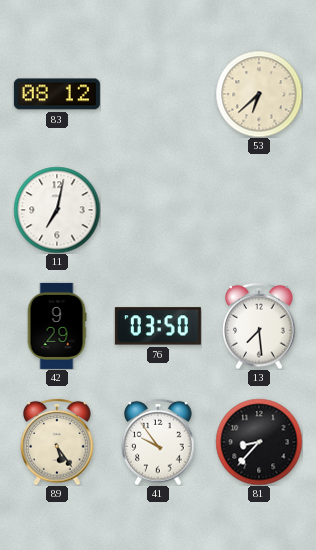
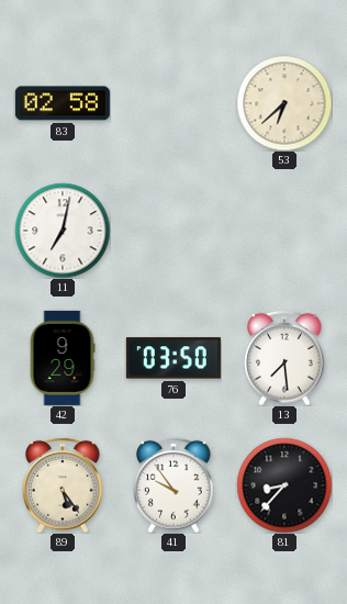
83: 08:12 -> 02:58 (63, 103)
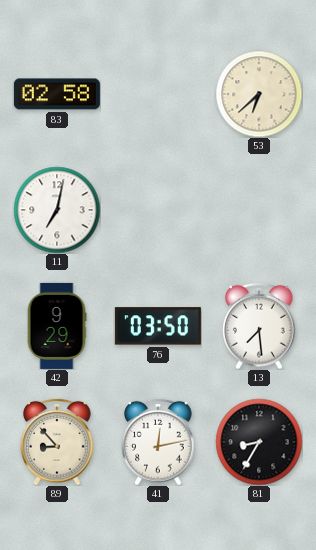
89: 5:24 -> 8:53 (57, 442)
41: 9:54 -> 12:13 (158, 442)
81: 8:37 -> 8:35 (259, 442)
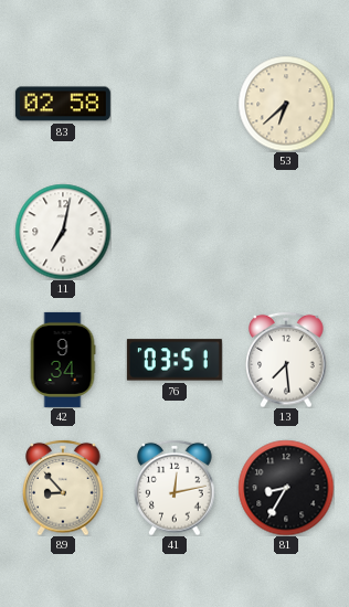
42: 9:29 -> 9:34 (63, 360)
76: 03:50 -> 03:51 (174, 360)
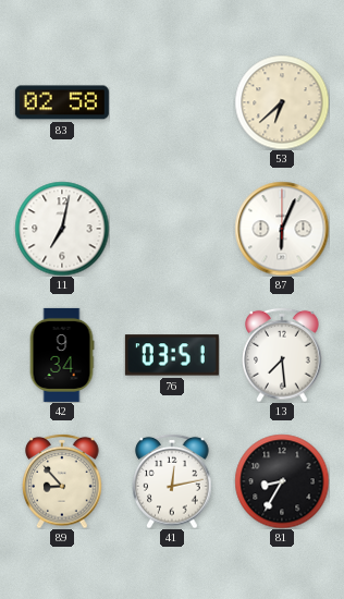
87: none -> 6:04 (282, 229)
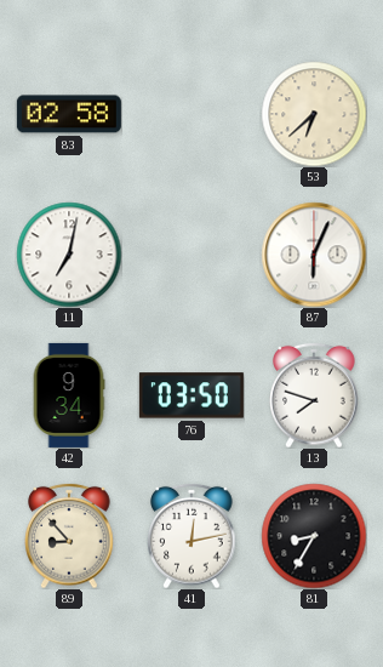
76: 03:51 -> 03:50 (191, 395)
13: 7:29 -> 7:48 (314, 395)
